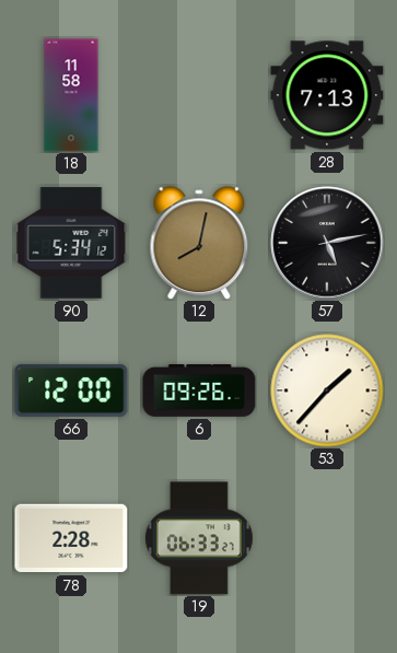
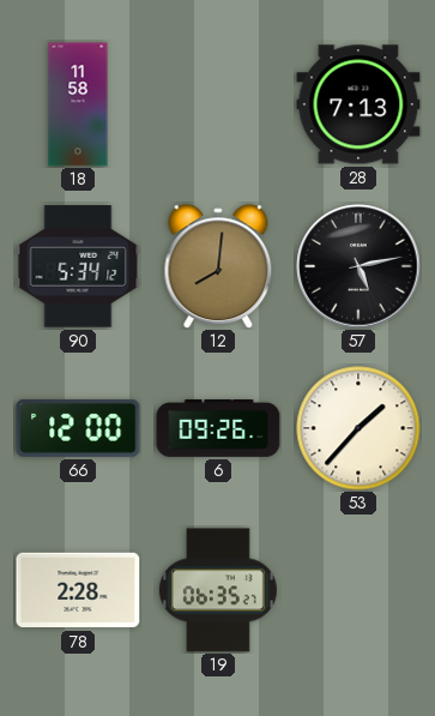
12: 8:02 -> 8:01 (218, 266)
19: 06:33 -> 06:35 (218, 590)
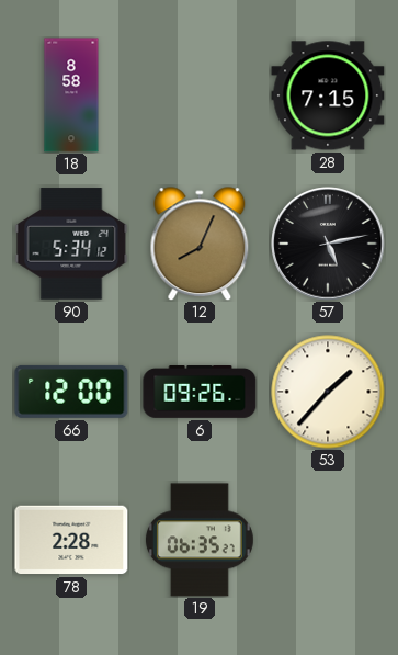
18: 11:58 -> 8:58 (71, 95)
28: 7:13 -> 7:15 (328, 95)
12: 8:01 -> 8:04 (200, 244)
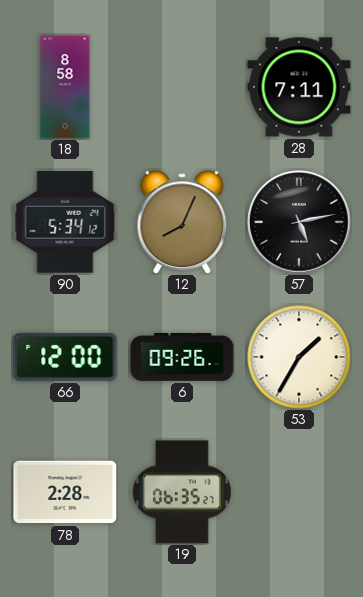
28: 7:15 -> 7:11 (299, 87)
53: 1:37 -> 1:35 (299, 357)
